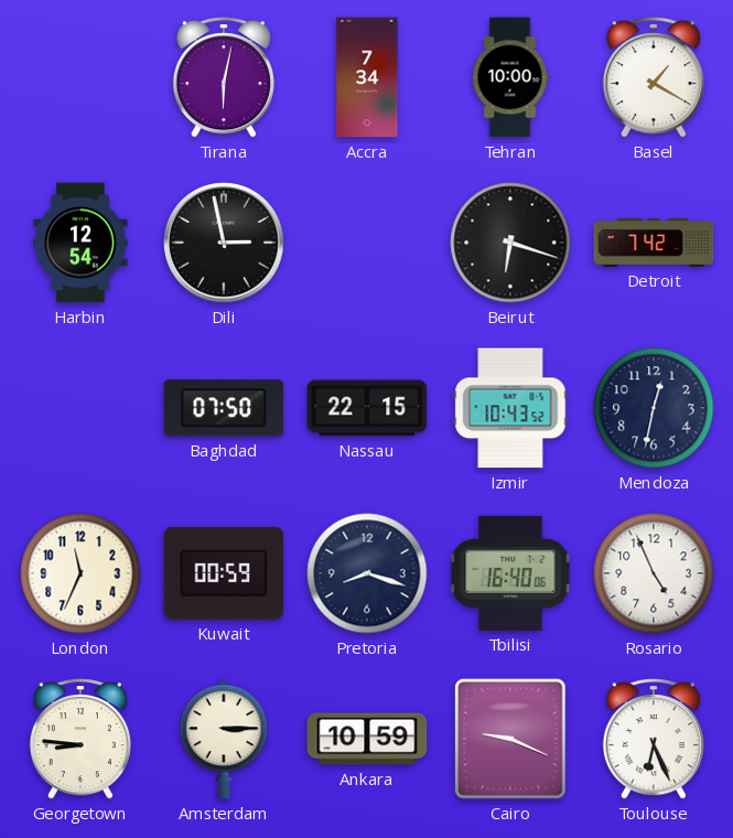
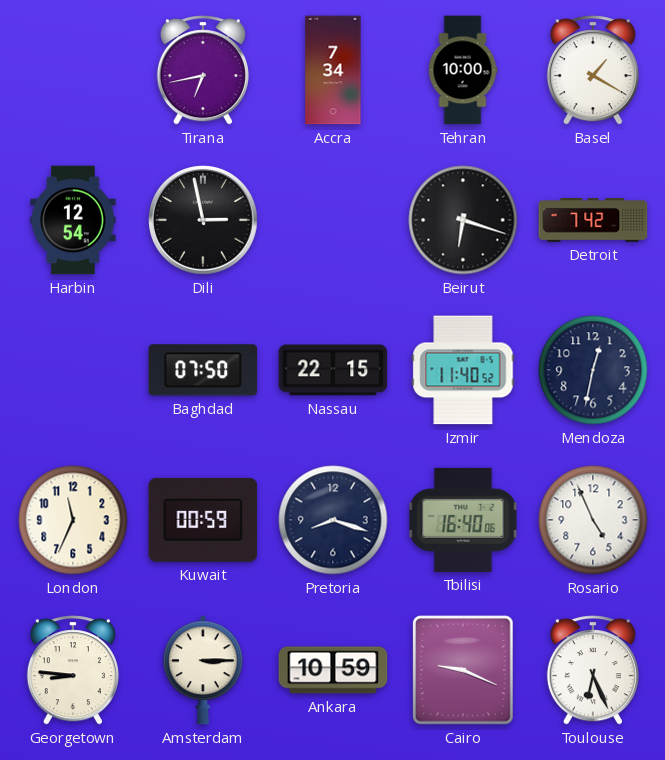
Tirana: 6:02 -> 6:43 (203, 70)
Izmir: 10:43 -> 11:40 (463, 370)
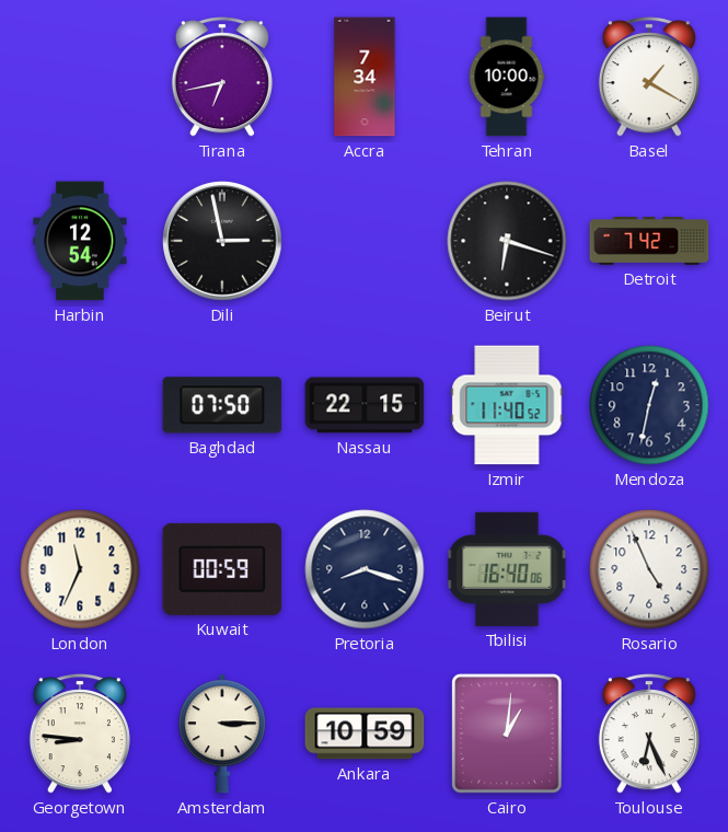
Cairo: 9:19 -> 1:01 (507, 733)
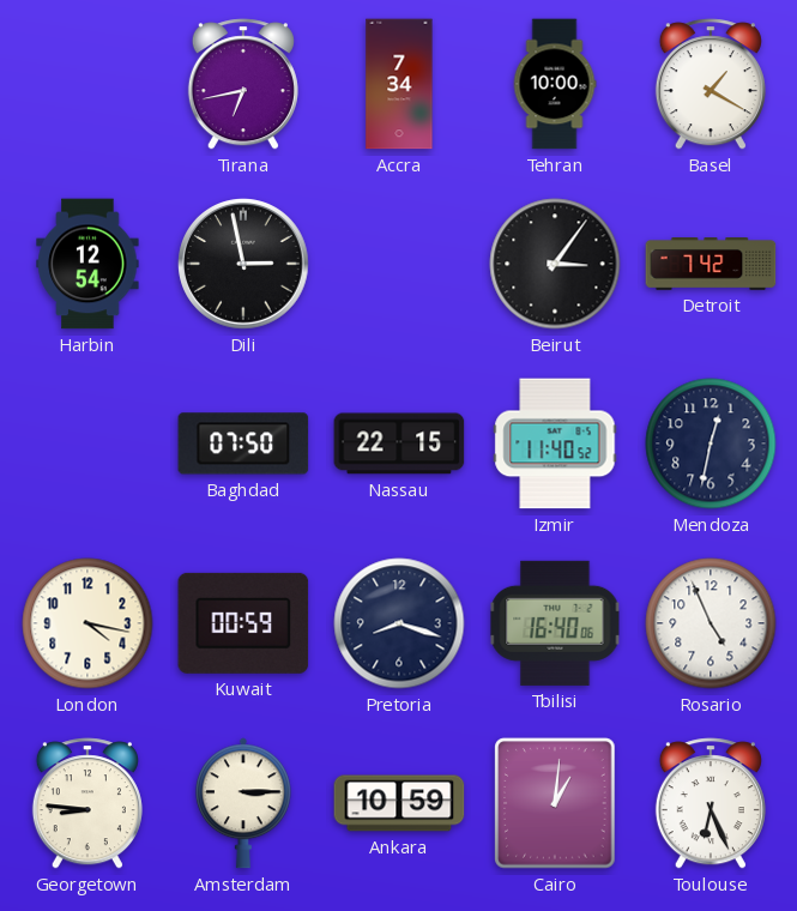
Beirut: 6:18 -> 3:06 (555, 264)
London: 11:34 -> 4:17 (87, 623)
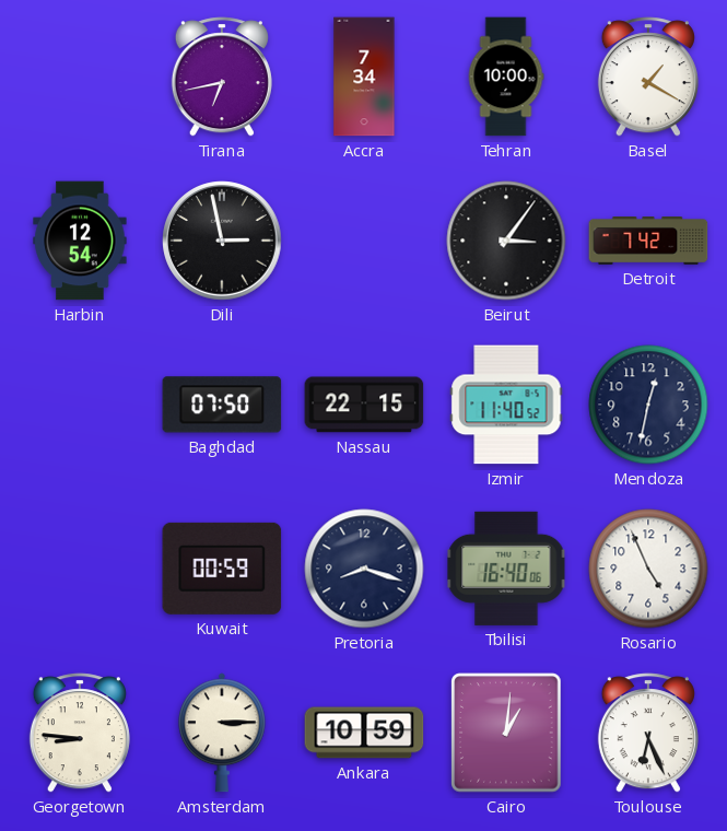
London: 4:17 -> none (87, 623)
